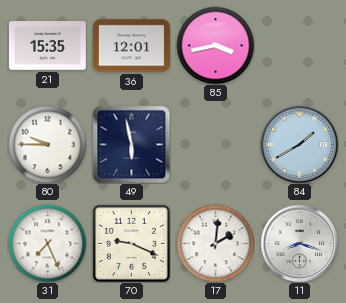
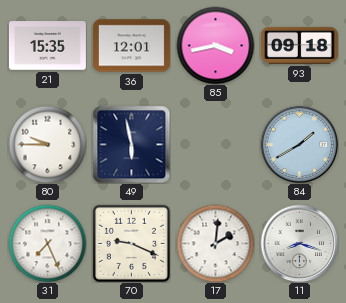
93: none -> 09:18 (299, 45)
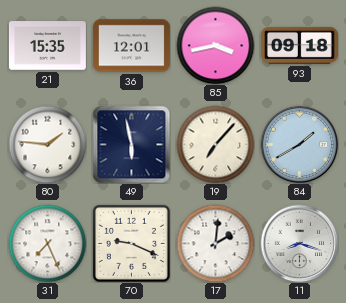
80: 9:45 -> 1:46 (47, 144)
19: none -> 7:07 (215, 144)
